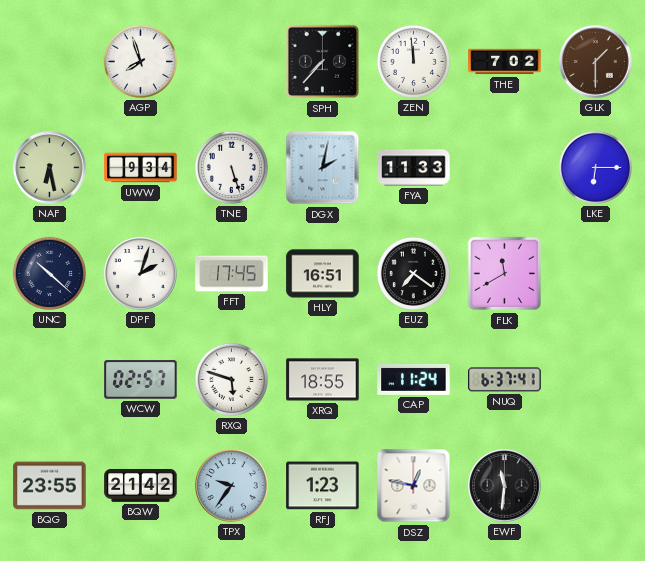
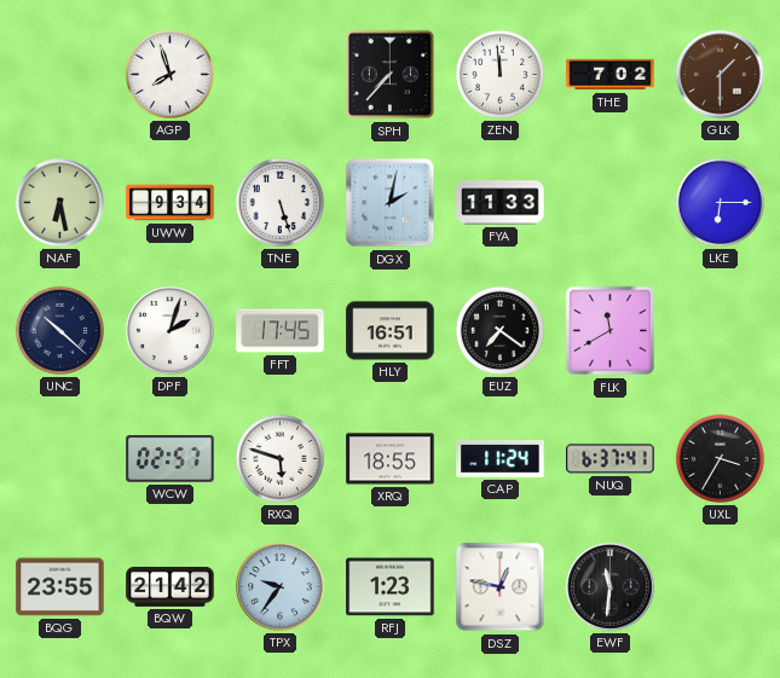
UXL: none -> 3:35 (720, 458)
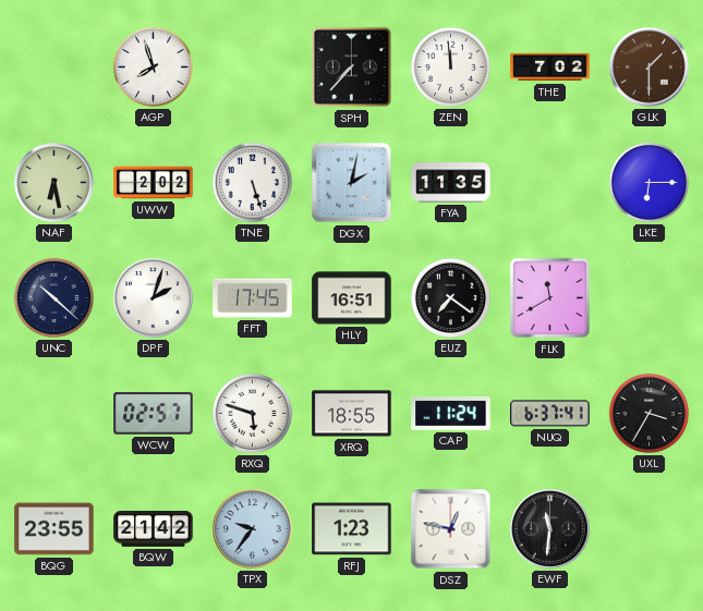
UWW: 9:34 -> 2:02 (154, 183)
FYA: 11:33 -> 11:35 (451, 183)
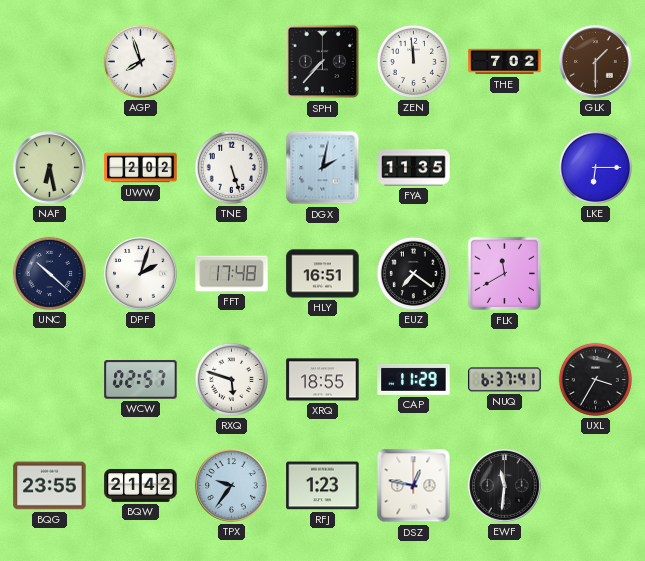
FFT: 17:45 -> 17:48 (232, 274)
CAP: 11:24 -> 11:29 (414, 379)
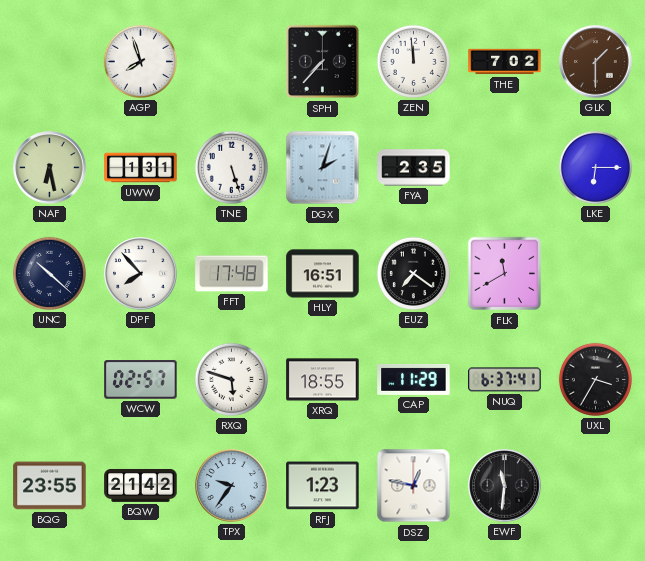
UWW: 2:02 -> 1:31 (141, 168)
DGX: 2:02 -> 2:03 (323, 168)
FYA: 11:35 -> 2:35 (414, 168)
DPF: 2:03 -> 7:53 (141, 274)
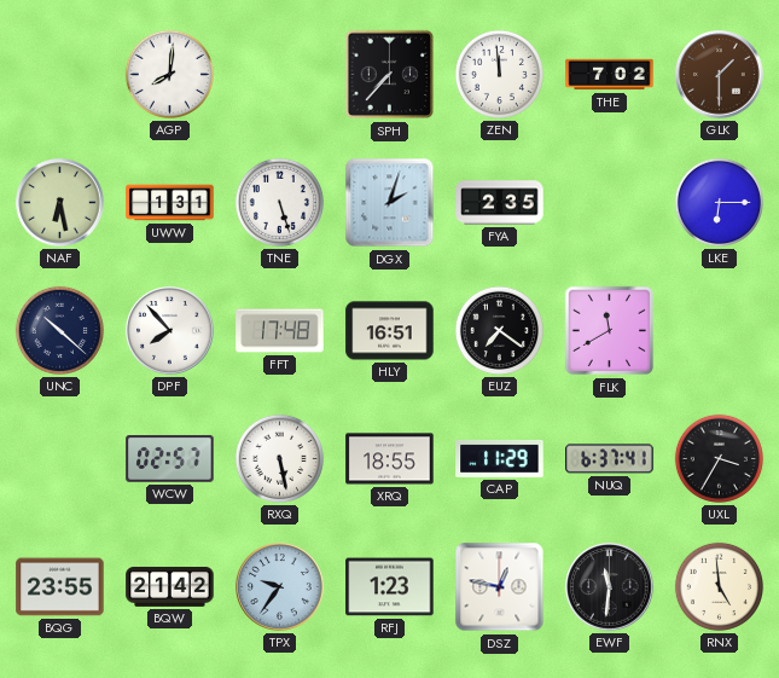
AGP: 7:57 -> 8:01 (169, 74)
RXQ: 5:48 -> 5:28 (279, 458)
RNX: none -> 4:59 (719, 586)
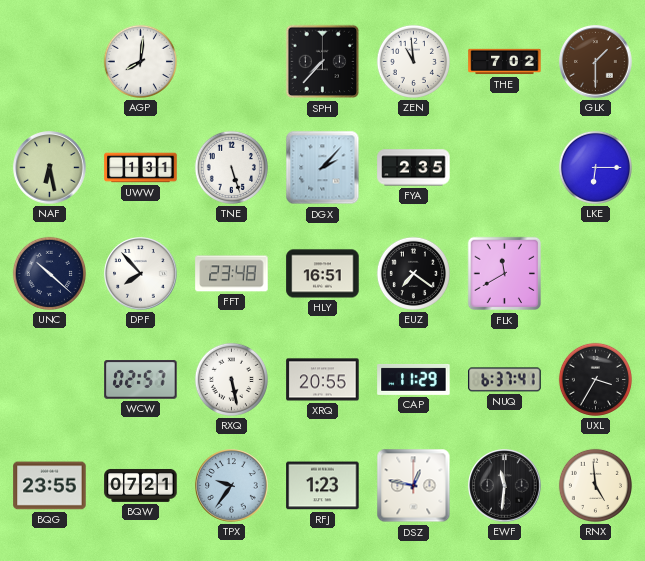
ZEN: 11:59 -> 10:59 (413, 61)
DGX: 2:03 -> 2:07 (323, 168)
FFT: 17:48 -> 23:48 (232, 274)
XRQ: 18:55 -> 20:55 (323, 380)
BQW: 21:42 -> 07:21 (141, 485)
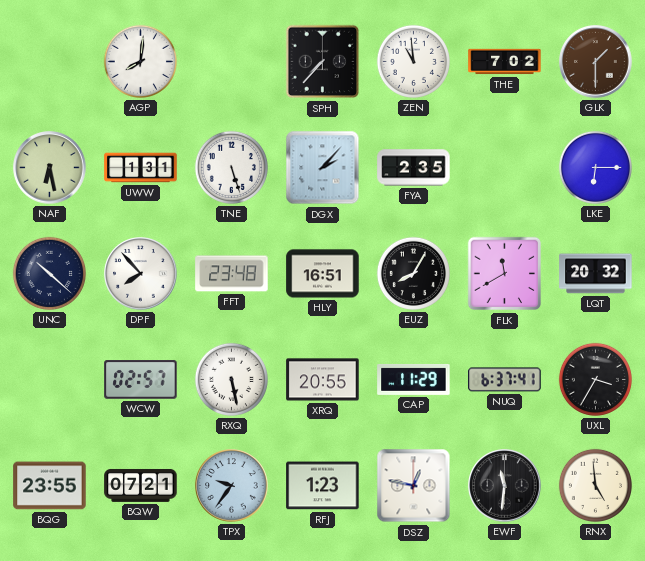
EUZ: 7:21 -> 8:05 (413, 273)
LQT: none -> 20:32 (596, 274)
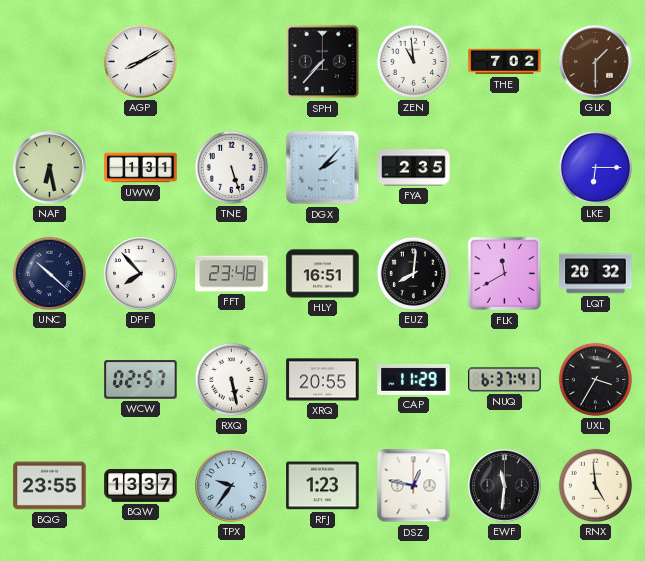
AGP: 8:01 -> 8:10 (140, 61)
EUZ: 8:05 -> 8:01 (413, 273)
BQW: 07:21 -> 13:37 (141, 485)
